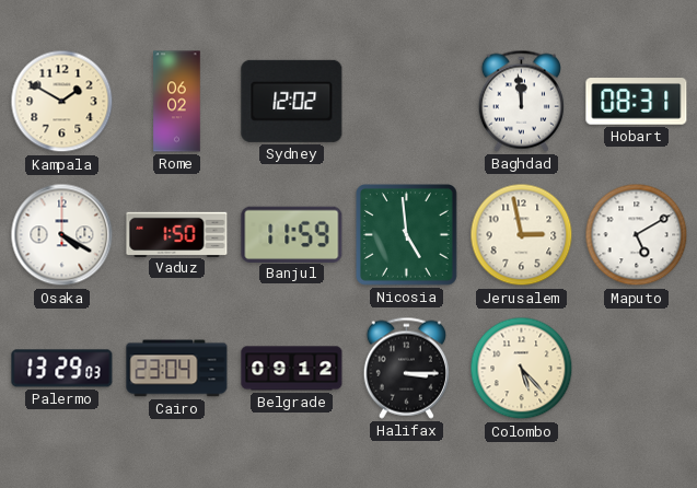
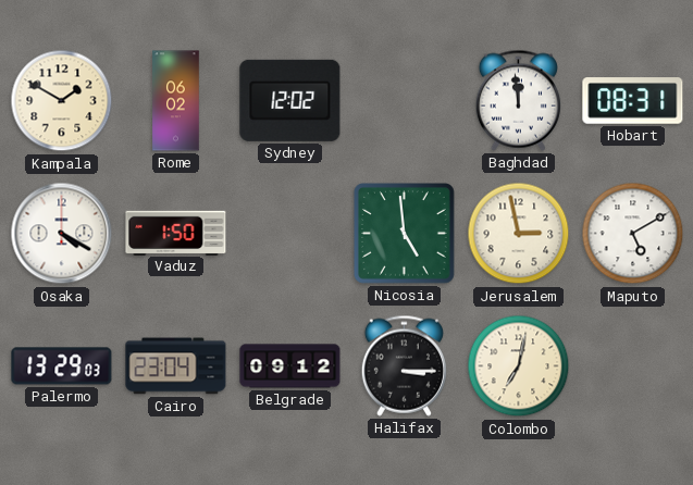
Banjul: 11:59 -> none (292, 234)
Colombo: 5:23 -> 7:02 (519, 366)
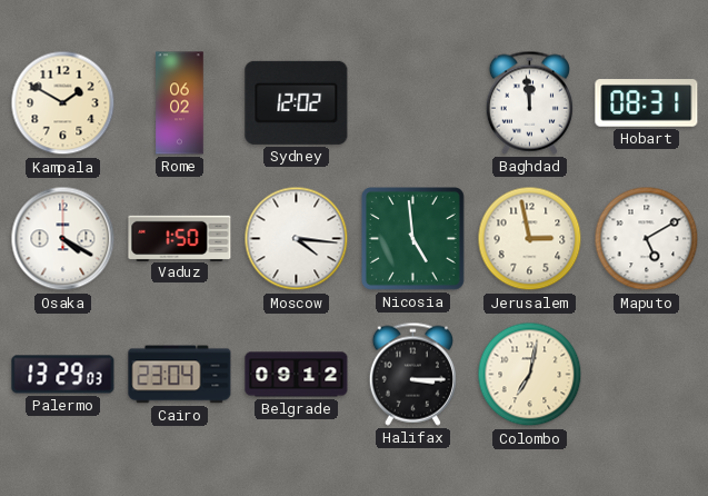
Moscow: none -> 4:16 (297, 239)
